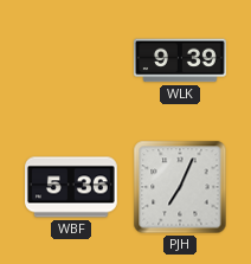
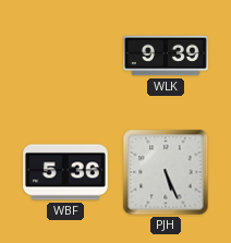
PJH: 7:04 -> 5:26 (166, 172)
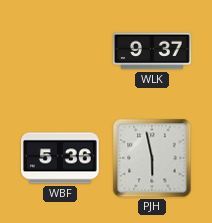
WLK: 9:39 -> 9:37 (153, 51)
PJH: 5:26 -> 5:58 (152, 158)
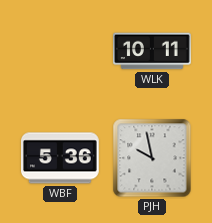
WLK: 9:37 -> 10:11 (153, 51)
PJH: 5:58 -> 9:58 (152, 158)
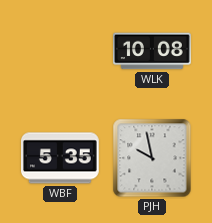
WLK: 10:11 -> 10:08 (153, 51)
WBF: 5:36 -> 5:35 (61, 158)
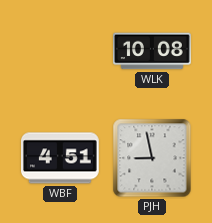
WBF: 5:35 -> 4:51 (61, 158)
PJH: 9:58 -> 8:58 (152, 158)
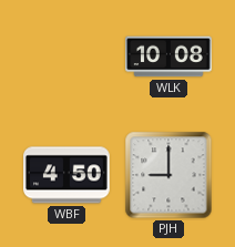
WBF: 4:51 -> 4:50 (68, 175)
PJH: 8:58 -> 9:00 (168, 175)
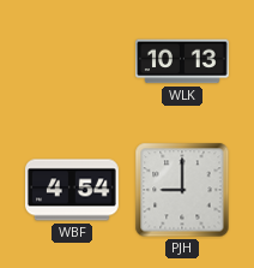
WLK: 10:08 -> 10:13 (183, 61)
WBF: 4:50 -> 4:54 (73, 190)
